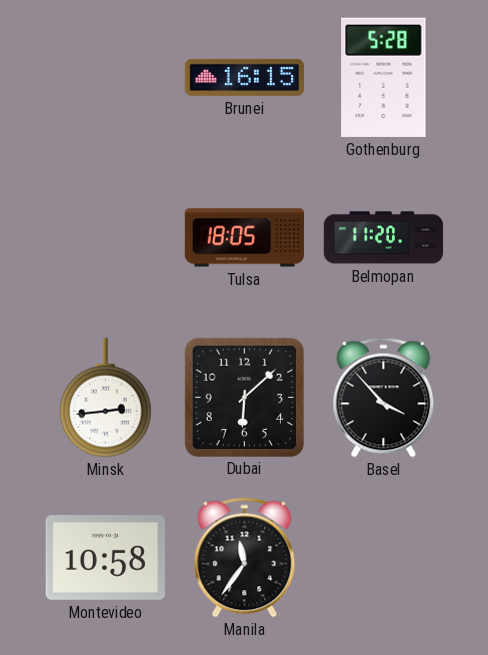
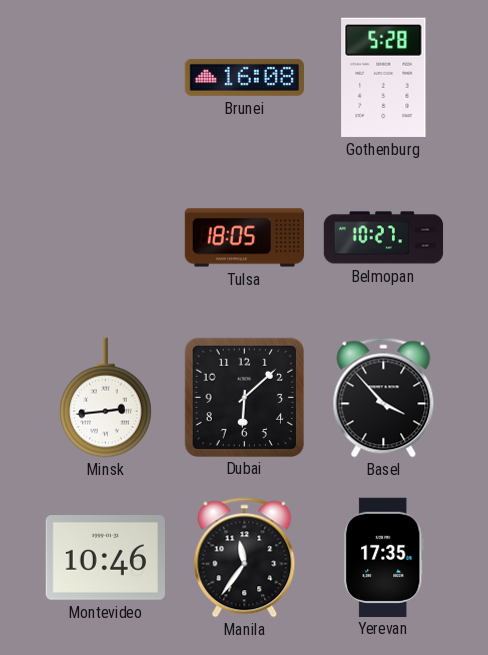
Brunei: 16:15 -> 16:08 (244, 77)
Belmopan: 11:20 -> 10:27 (384, 238)
Montevideo: 10:58 -> 10:46 (105, 558)
Yerevan: none -> 17:35 (383, 557)
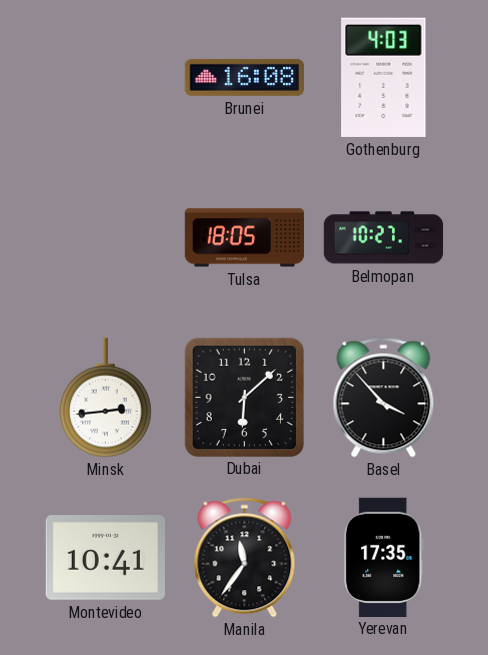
Gothenburg: 5:28 -> 4:03 (384, 77)
Montevideo: 10:46 -> 10:41 (105, 558)
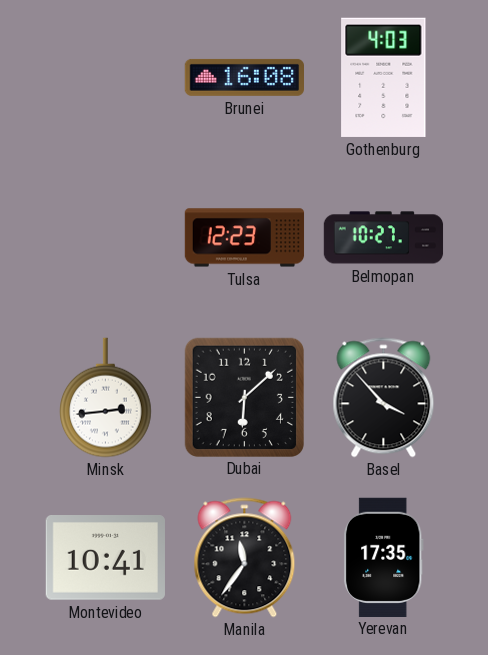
Tulsa: 18:05 -> 12:23 (245, 238)
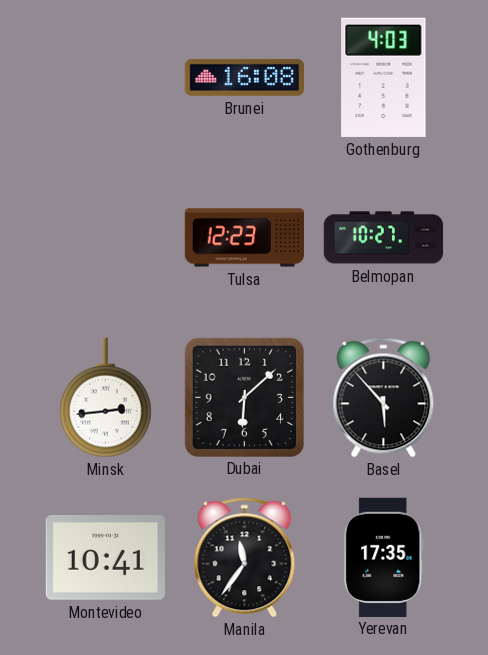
Basel: 3:53 -> 5:53 (384, 398)
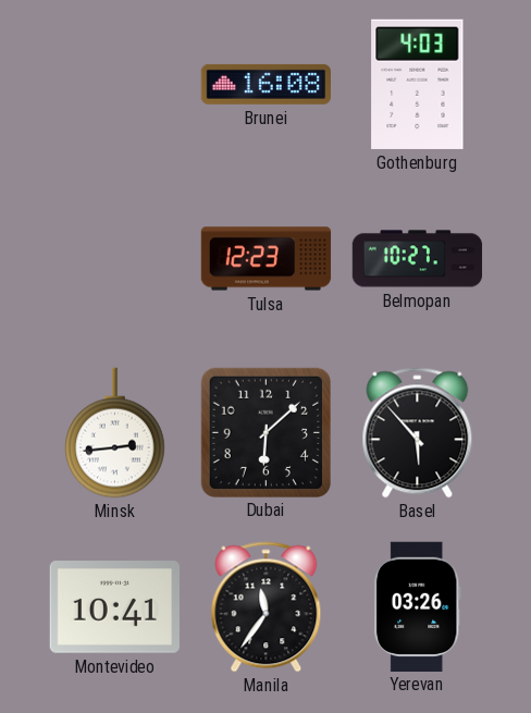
Yerevan: 17:35 -> 03:26 (417, 606)
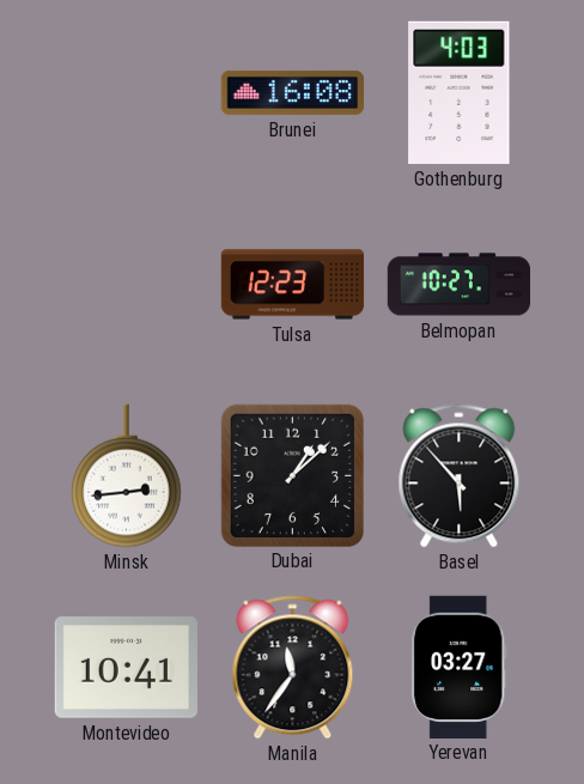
Dubai: 6:08 -> 1:08 (292, 475)
Yerevan: 03:26 -> 03:27 (458, 667)
